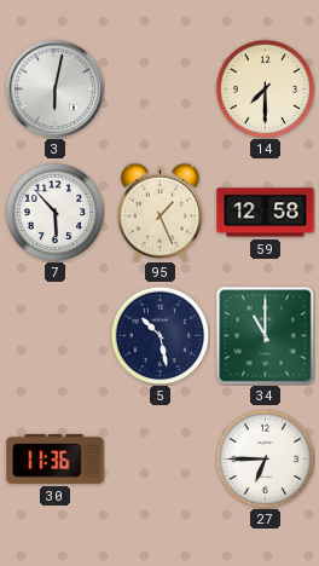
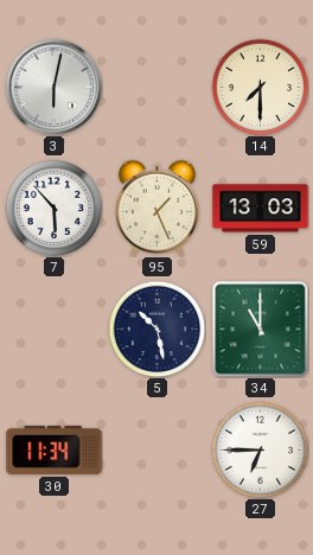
59: 12:58 -> 13:03 (261, 209)
30: 11:36 -> 11:34 (55, 449)
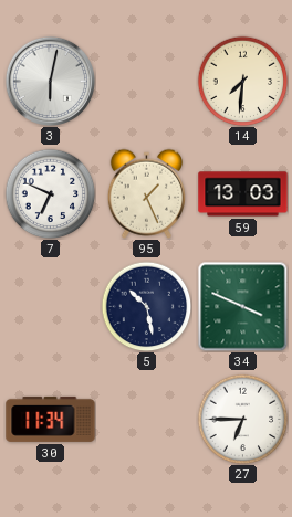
14: 7:30 -> 7:31 (242, 81)
7: 5:53 -> 6:49 (50, 193)
34: 11:00 -> 3:49 (242, 306)
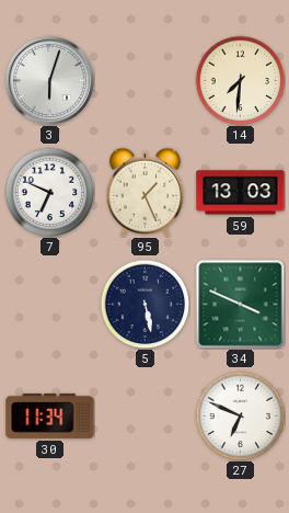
3: 6:02 -> 6:03 (49, 80)
5: 10:28 -> 5:28 (144, 304)
27: 6:45 -> 6:49 (240, 415)
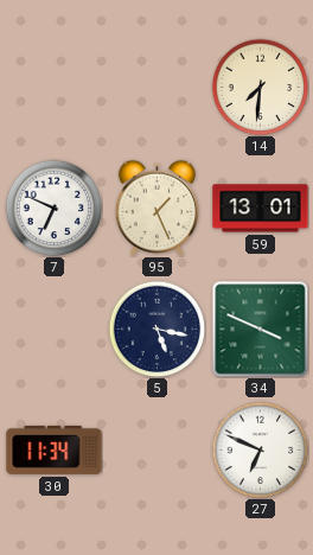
3: 6:03 -> none (49, 80)
59: 13:03 -> 13:01 (261, 209)
5: 5:28 -> 5:17 (156, 328)
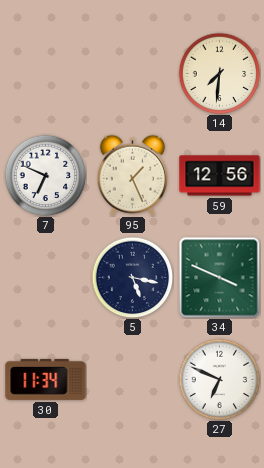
59: 13:01 -> 12:56 (220, 176)
